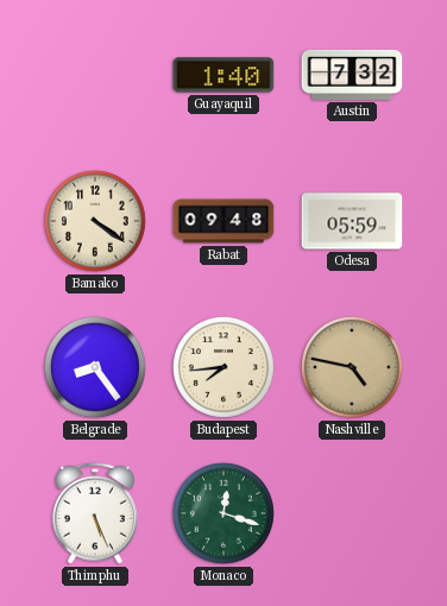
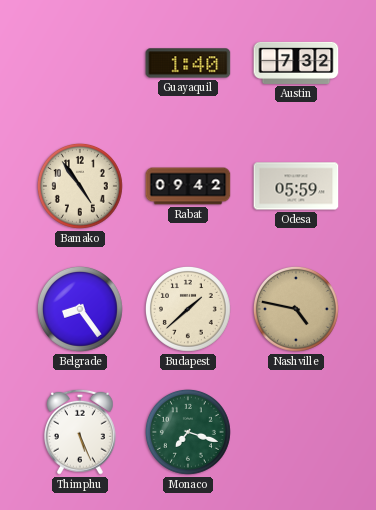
Bamako: 4:21 -> 4:54 (80, 186)
Rabat: 09:48 -> 09:42 (188, 186)
Budapest: 7:44 -> 1:38 (188, 309)
Monaco: 12:18 -> 7:18 (188, 432)
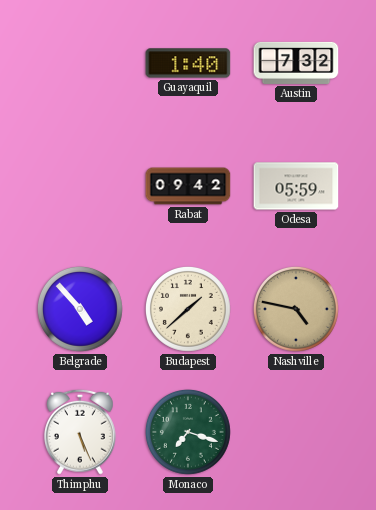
Bamako: 4:54 -> none (80, 186)
Belgrade: 8:24 -> 4:53 (80, 309)
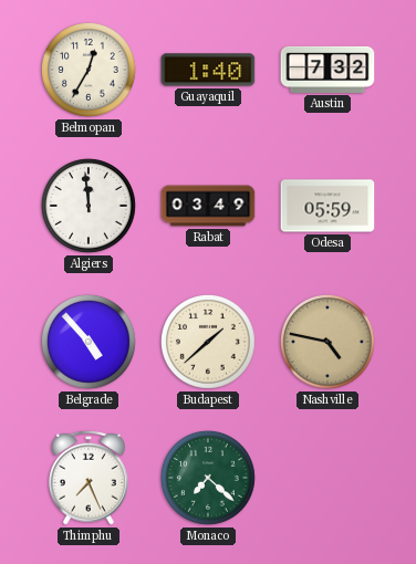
Belmopan: none -> 12:35 (89, 70)
Algiers: none -> 11:59 (89, 206)
Rabat: 09:42 -> 03:49 (208, 206)
Thimphu: 5:26 -> 7:26 (89, 478)
Monaco: 7:18 -> 7:22 (208, 478)
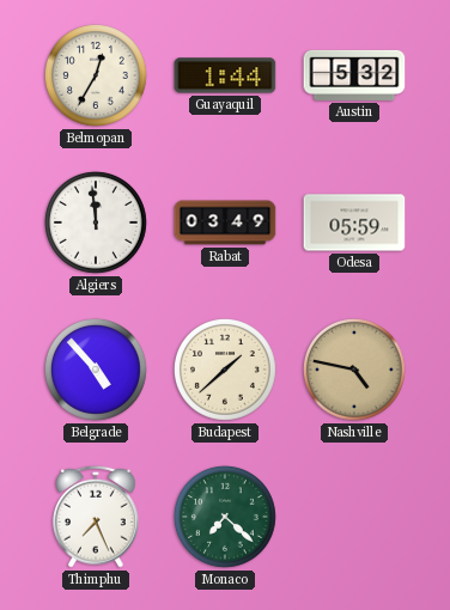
Guayaquil: 1:40 -> 1:44 (225, 75)
Austin: 7:32 -> 5:32 (354, 75)
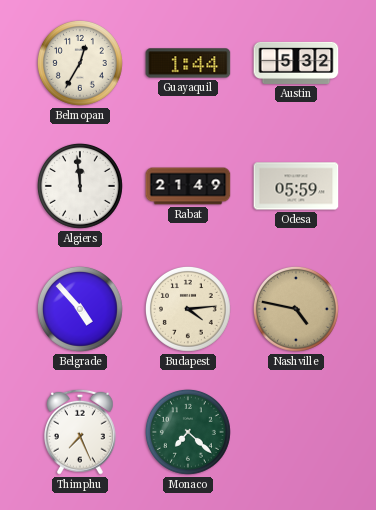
Rabat: 03:49 -> 21:49 (188, 186)
Budapest: 1:38 -> 4:14 (188, 309)
